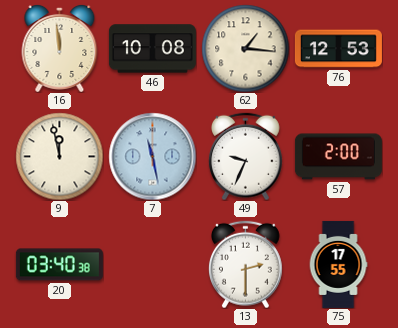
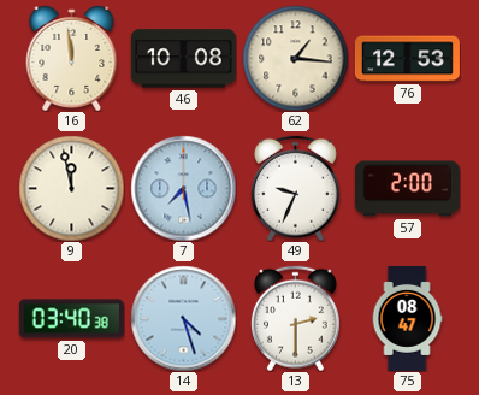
7: 11:28 -> 7:28 (183, 188)
14: none -> 4:27 (183, 318)
75: 17:55 -> 08:47 (407, 318)
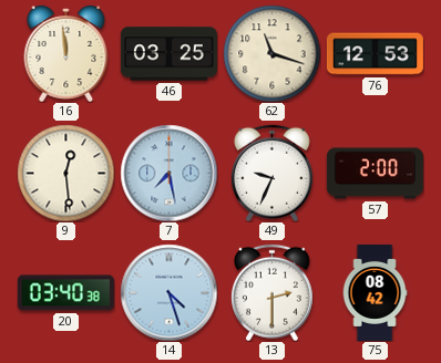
46: 10:08 -> 03:25 (168, 54)
62: 1:16 -> 11:18 (271, 53)
9: 11:58 -> 12:29 (65, 173)
75: 08:47 -> 08:42 (375, 292)
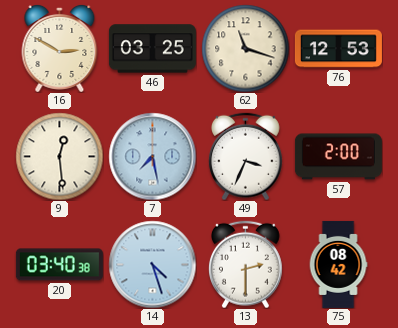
16: 11:59 -> 2:50 (60, 48)
49: 9:34 -> 3:34 (245, 156)
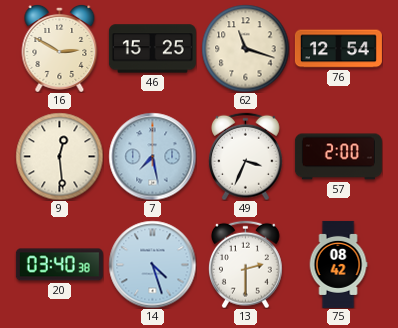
46: 03:25 -> 15:25 (152, 49)
76: 12:53 -> 12:54 (338, 49)
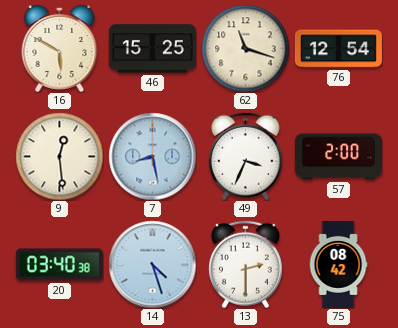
16: 2:50 -> 5:50 (60, 48)
7: 7:28 -> 8:28 (152, 156)
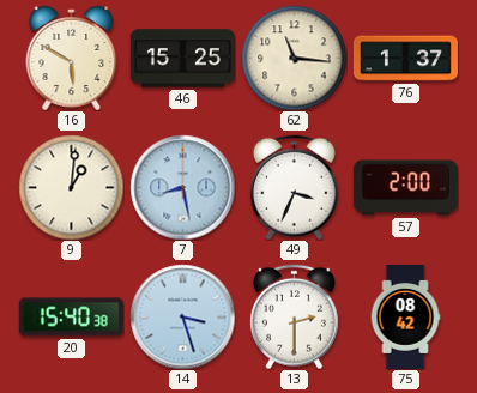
62: 11:18 -> 11:16 (294, 58)
76: 12:54 -> 1:37 (405, 59)
9: 12:29 -> 1:01 (71, 187)
20: 03:40 -> 15:40 (71, 318)
14: 4:27 -> 3:27 (182, 316)
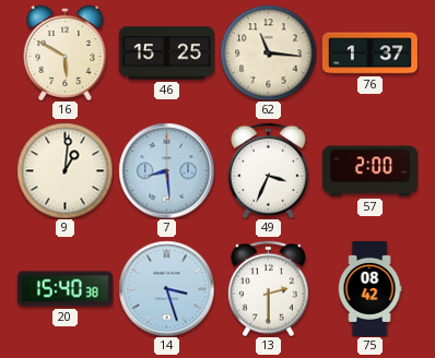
7: 8:28 -> 8:29 (166, 170)
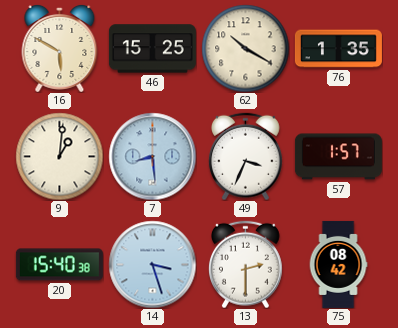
62: 11:16 -> 10:20 (245, 48)
76: 1:37 -> 1:35 (338, 49)
57: 2:00 -> 1:57 (338, 157)
